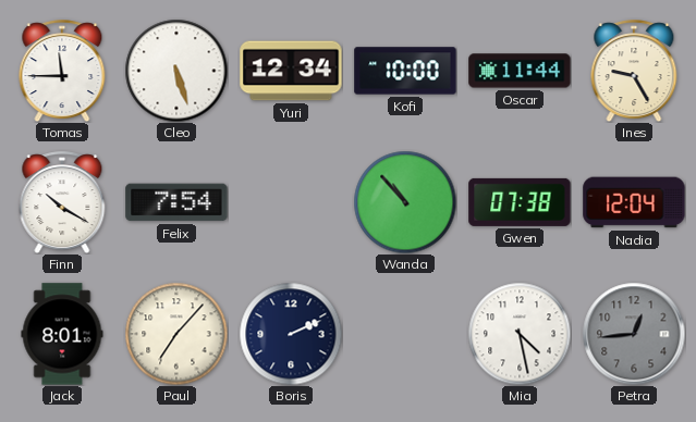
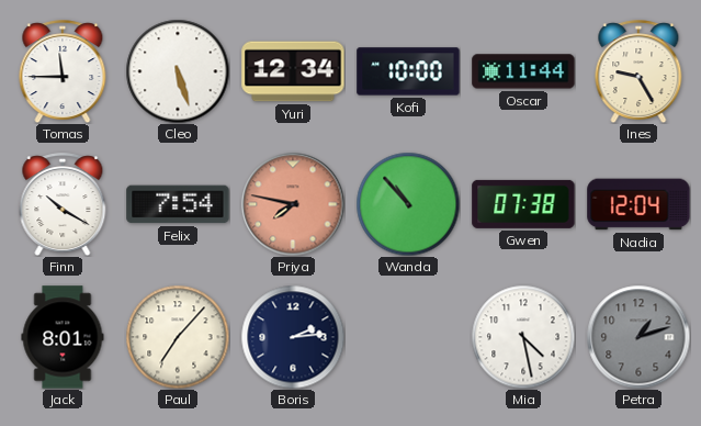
Priya: none -> 7:47 (293, 204)
Boris: 2:11 -> 2:14 (293, 337)
Petra: 12:44 -> 1:12 (638, 337)
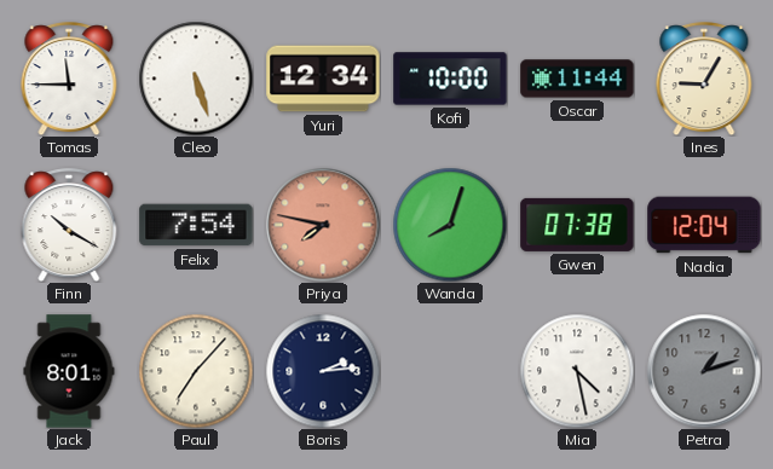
Ines: 9:25 -> 9:05 (704, 79)
Wanda: 10:53 -> 8:03 (450, 225)
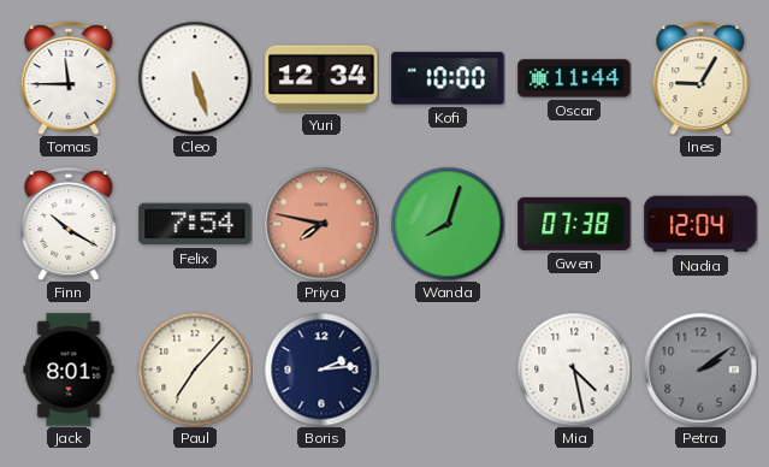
Petra: 1:12 -> 2:09 (700, 370)
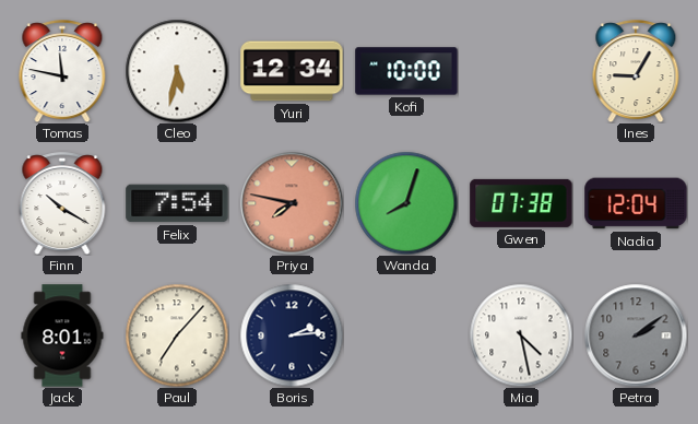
Tomas: 11:45 -> 11:47 (62, 71)
Cleo: 5:27 -> 5:32 (177, 71)
Oscar: 11:44 -> none (574, 78)
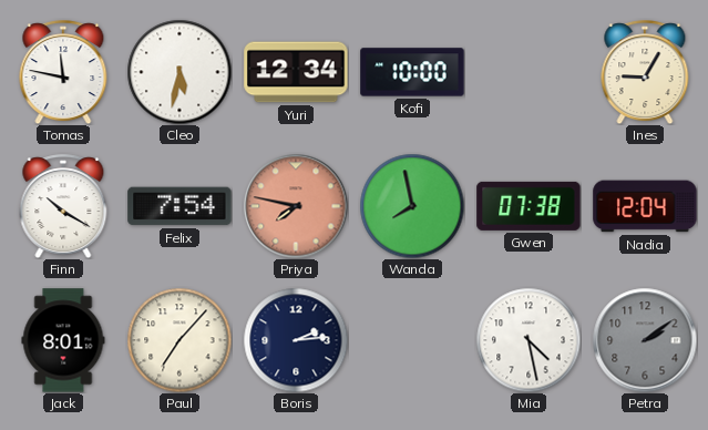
Wanda: 8:03 -> 7:58 (412, 206)
